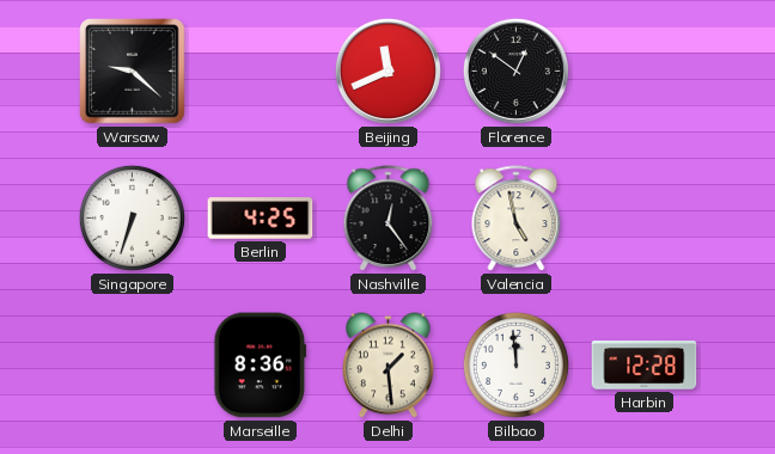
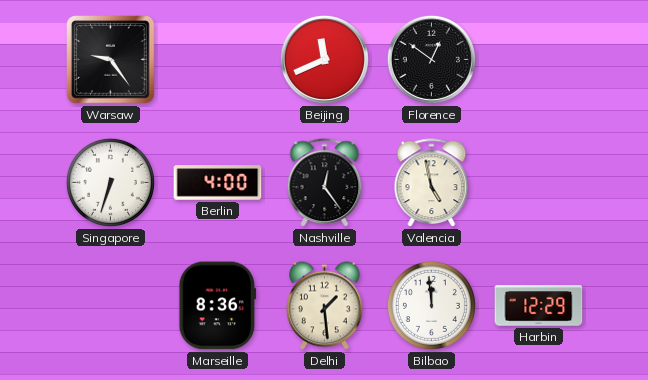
Warsaw: 9:22 -> 9:24 (111, 60)
Berlin: 4:25 -> 4:00 (218, 183)
Harbin: 12:28 -> 12:29 (539, 306)
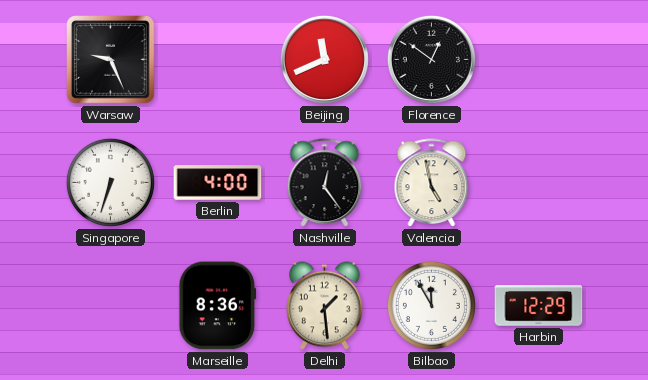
Warsaw: 9:24 -> 9:26 (111, 60)
Bilbao: 11:59 -> 11:55 (431, 305)
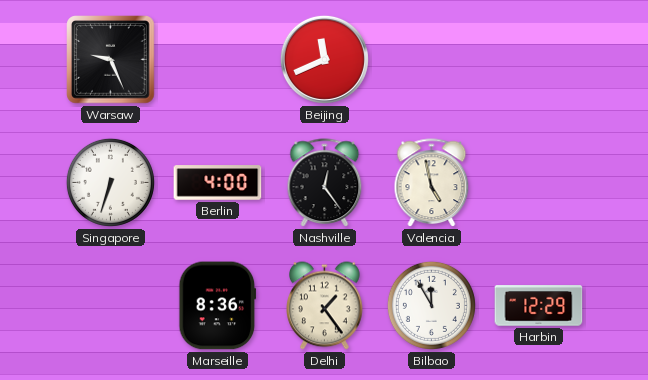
Florence: 12:51 -> none (431, 59)
Delhi: 1:29 -> 1:24 (325, 306)
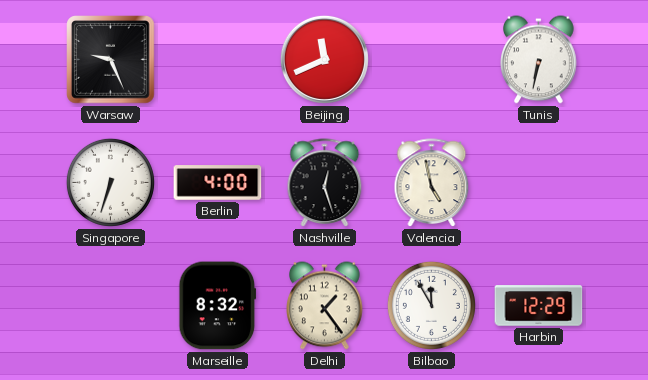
Tunis: none -> 6:32 (539, 60)
Nashville: 12:24 -> 12:27 (325, 183)
Marseille: 8:36 -> 8:32 (218, 306)
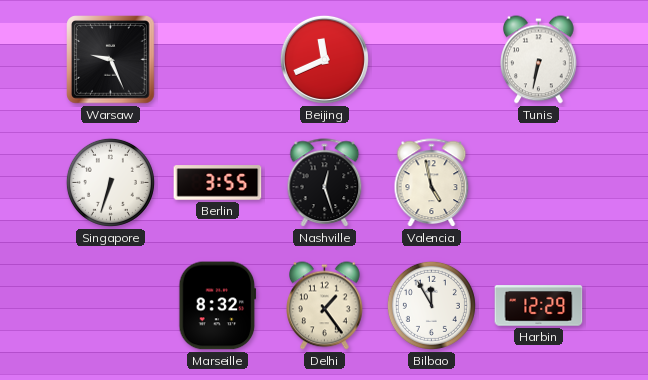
Berlin: 4:00 -> 3:55 (218, 183)
